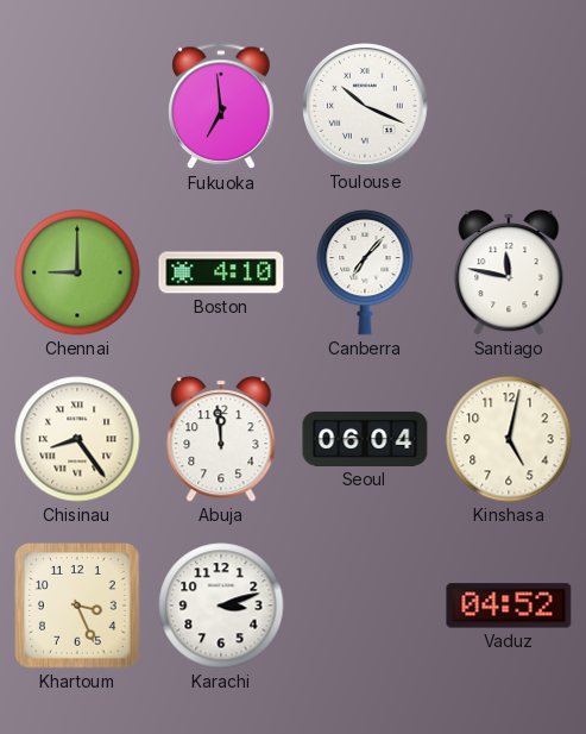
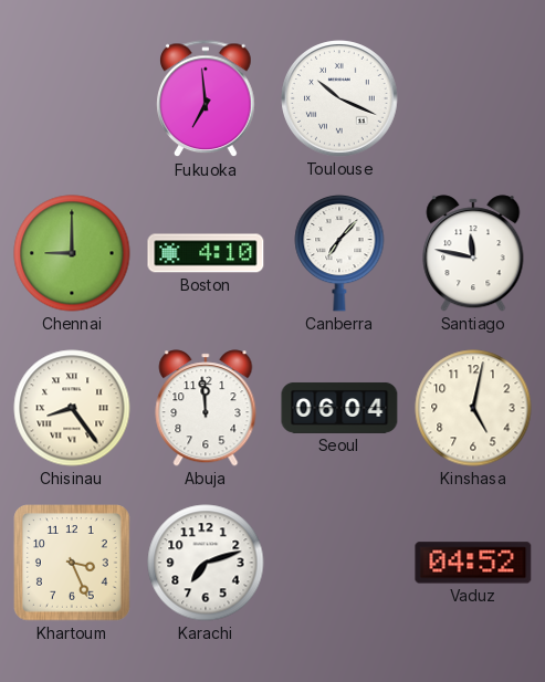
Karachi: 3:12 -> 7:12 (206, 563)
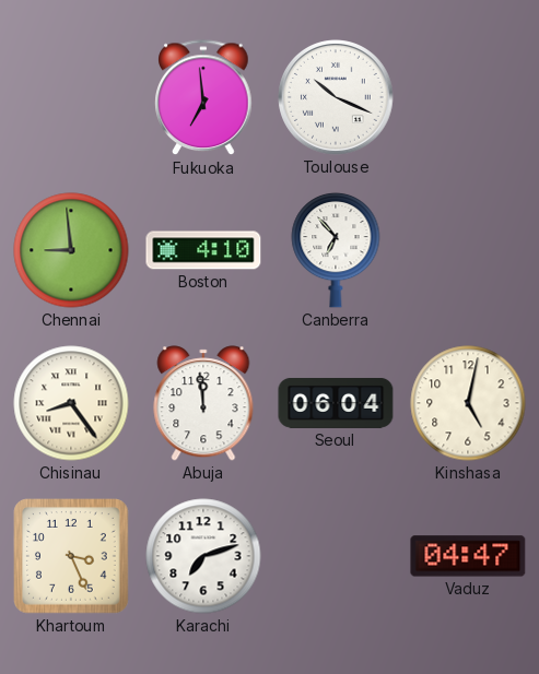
Chennai: 9:00 -> 8:59 (71, 250)
Canberra: 7:07 -> 6:53 (336, 250)
Santiago: 11:47 -> none (473, 253)
Vaduz: 04:52 -> 04:47 (468, 556)
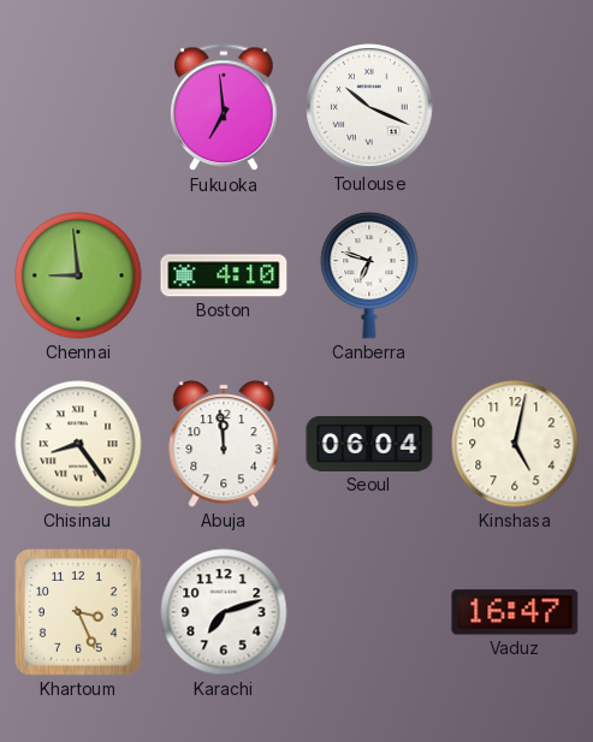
Canberra: 6:53 -> 6:48 (369, 275)
Vaduz: 04:47 -> 16:47 (515, 612)
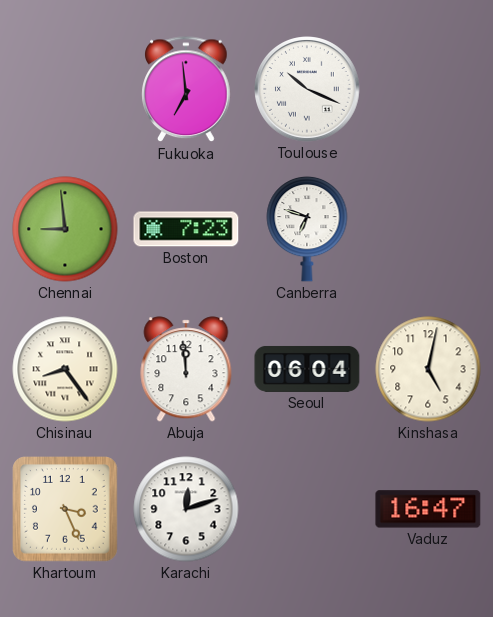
Boston: 4:10 -> 7:23 (186, 229)
Karachi: 7:12 -> 12:12 (186, 509)
